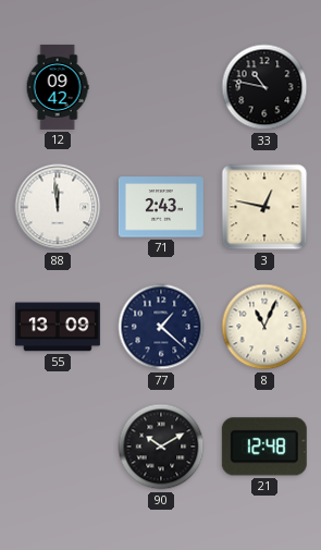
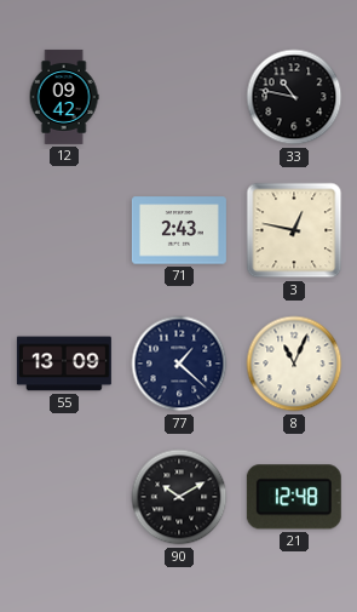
88: 11:59 -> none (58, 207)
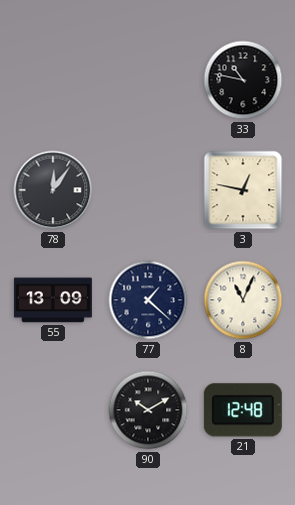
12: 09:42 -> none (64, 97)
78: none -> 12:06 (53, 190)
71: 2:43 -> none (179, 230)
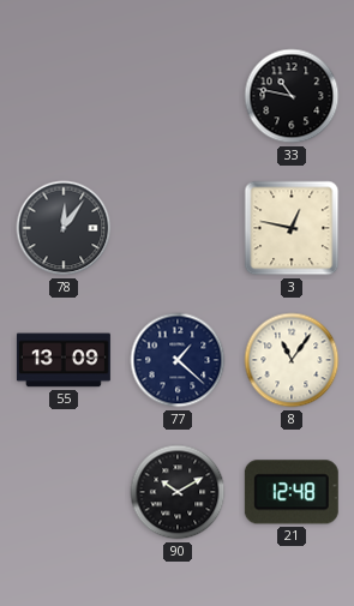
8: 11:04 -> 11:06 (292, 360)
